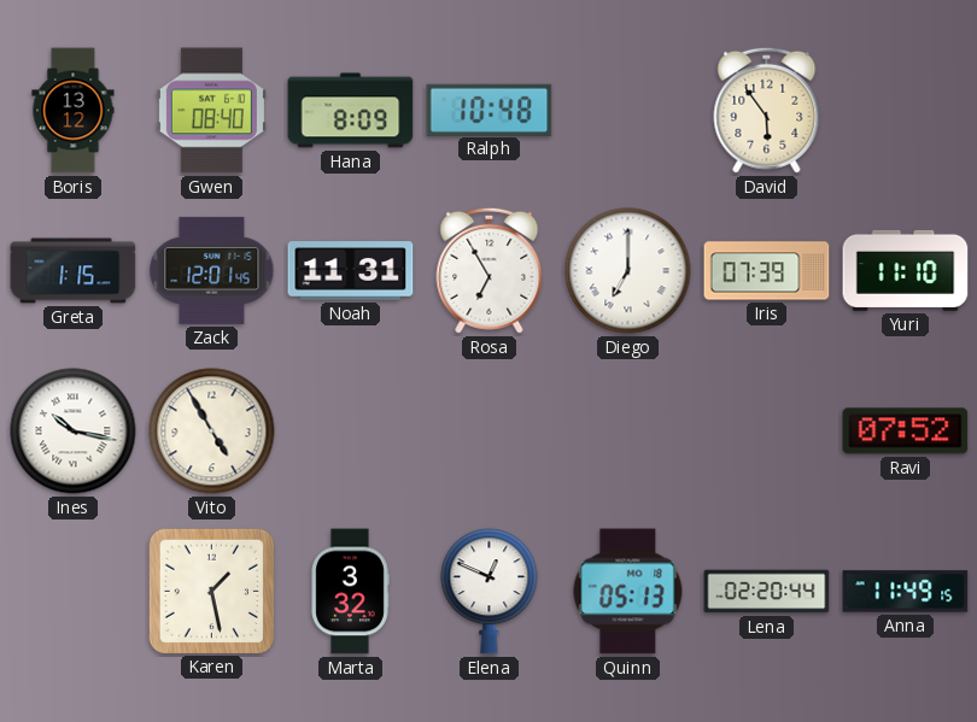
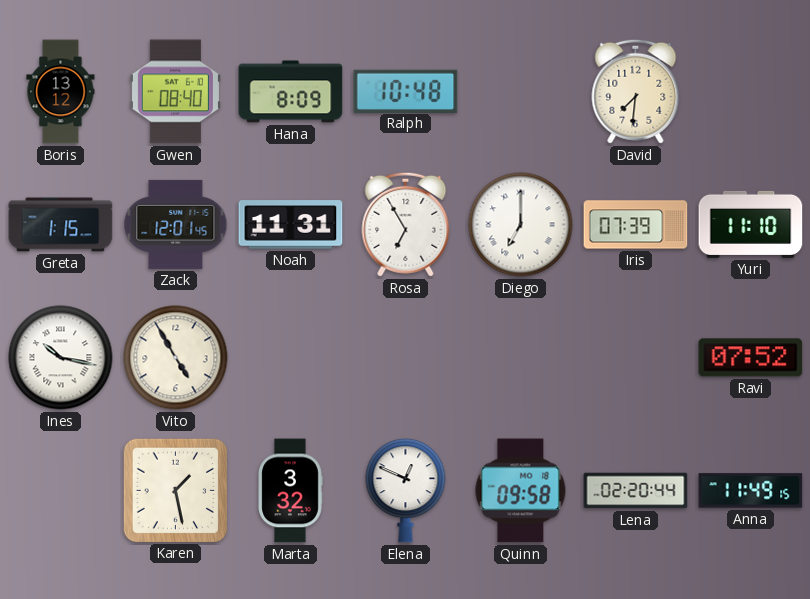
David: 5:54 -> 7:31 (636, 91)
Quinn: 05:13 -> 09:58 (521, 491)
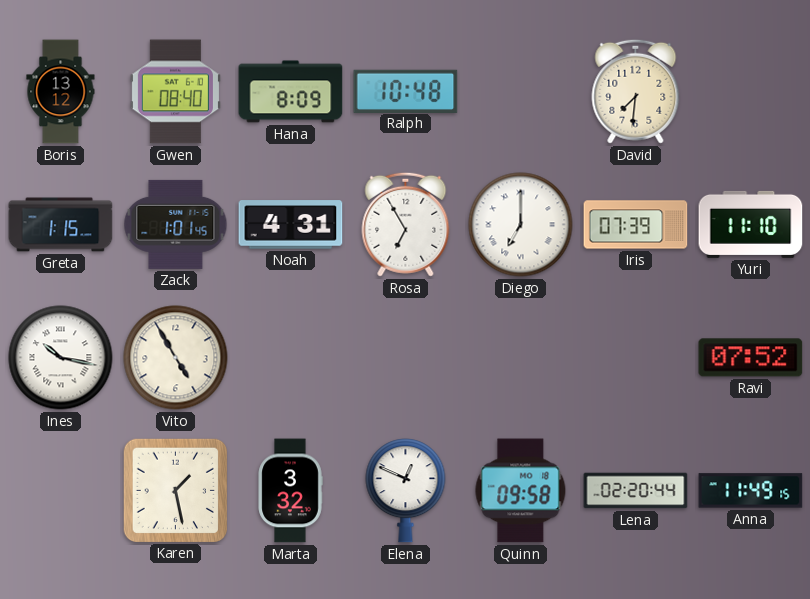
Zack: 12:01 -> 1:01 (176, 224)
Noah: 11:31 -> 4:31 (291, 225)
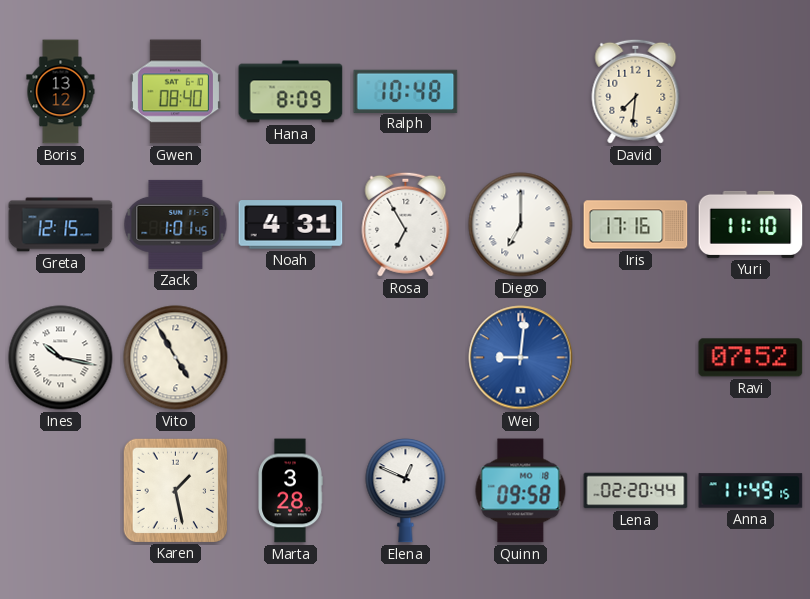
Greta: 1:15 -> 12:15 (61, 225)
Iris: 07:39 -> 17:16 (636, 225)
Wei: none -> 9:01 (521, 358)
Marta: 3:32 -> 3:28 (290, 491)
